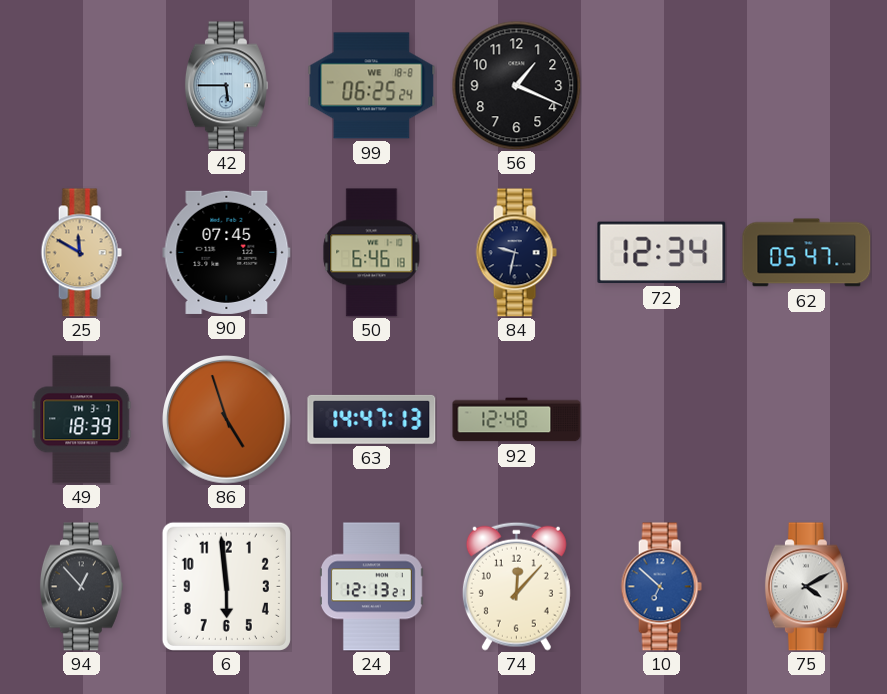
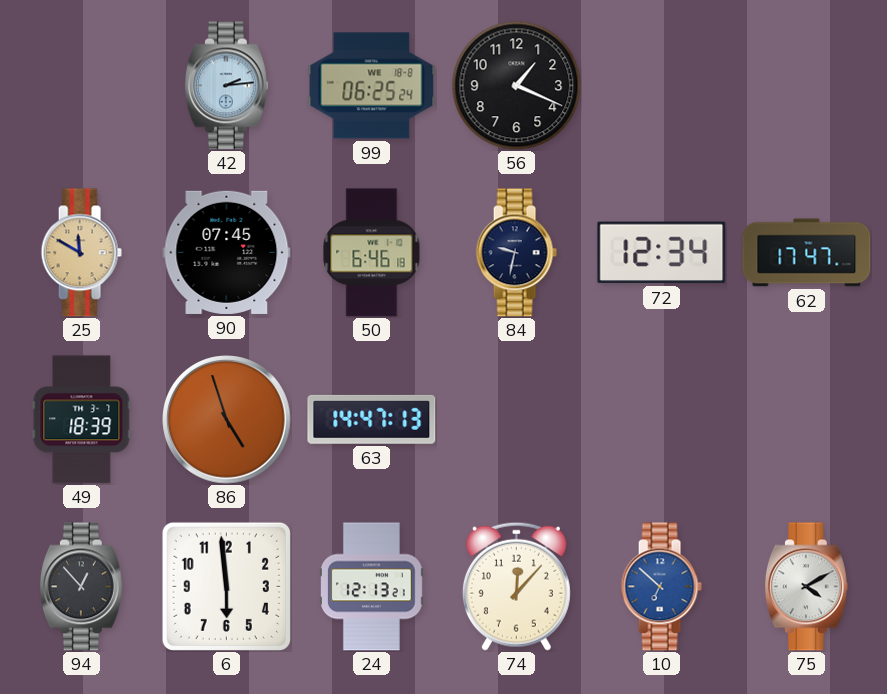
42: 5:45 -> 2:14 (226, 86)
62: 05:47 -> 17:47 (807, 253)
92: 12:48 -> none (517, 420)
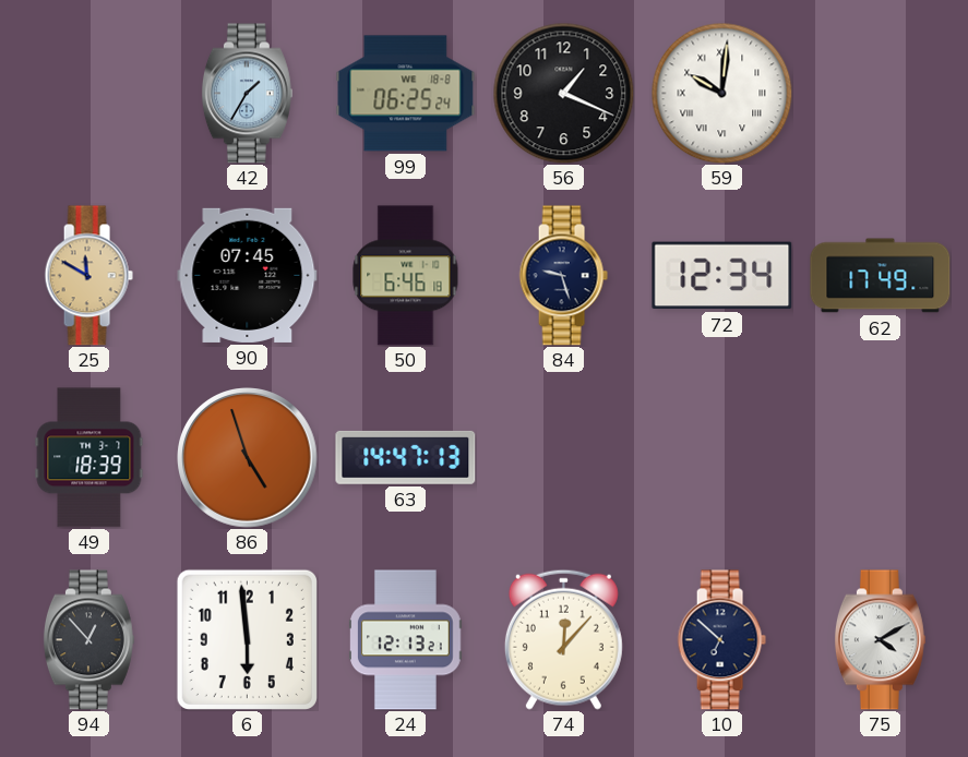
42: 2:14 -> 1:35 (247, 94)
59: none -> 10:01 (721, 93)
84: 9:32 -> 9:27 (563, 276)
62: 17:47 -> 17:49 (881, 276)
10 dial: blue -> navy (721, 640)
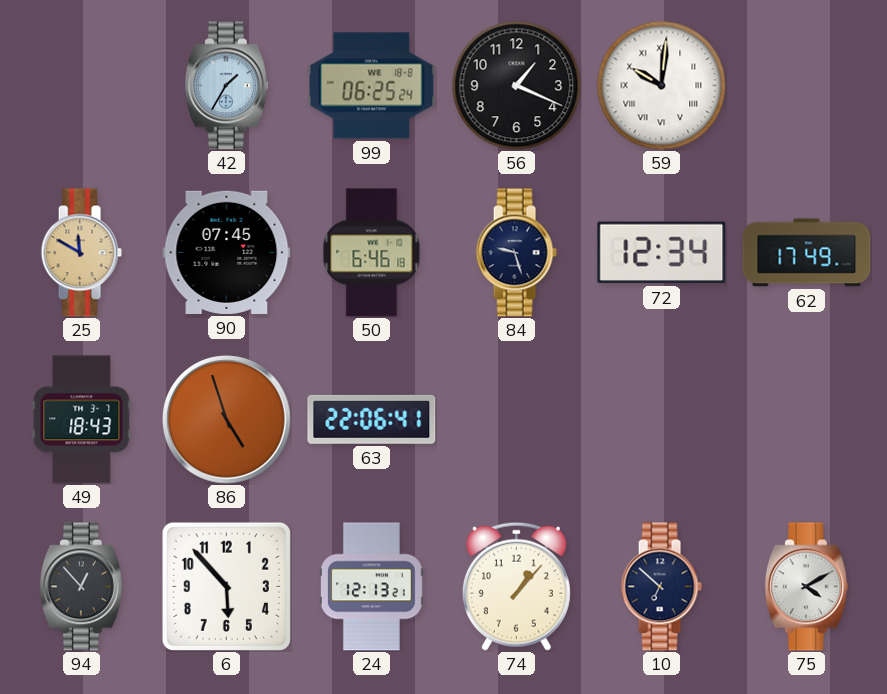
49: 18:39 -> 18:43 (82, 420)
63: 14:47 -> 22:06 (372, 419)
6: 5:59 -> 5:53 (226, 586)
74: 12:07 -> 1:07 (516, 586)
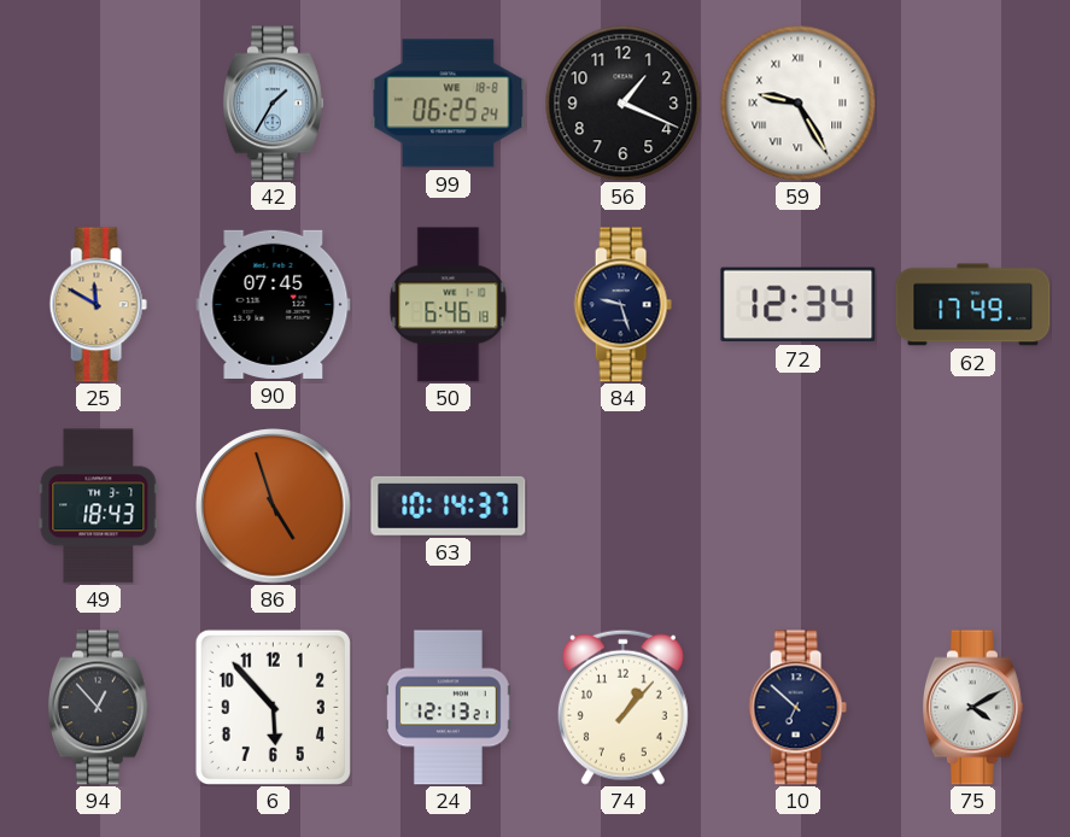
59: 10:01 -> 9:25 (797, 103)
63: 22:06 -> 10:14 (449, 505)
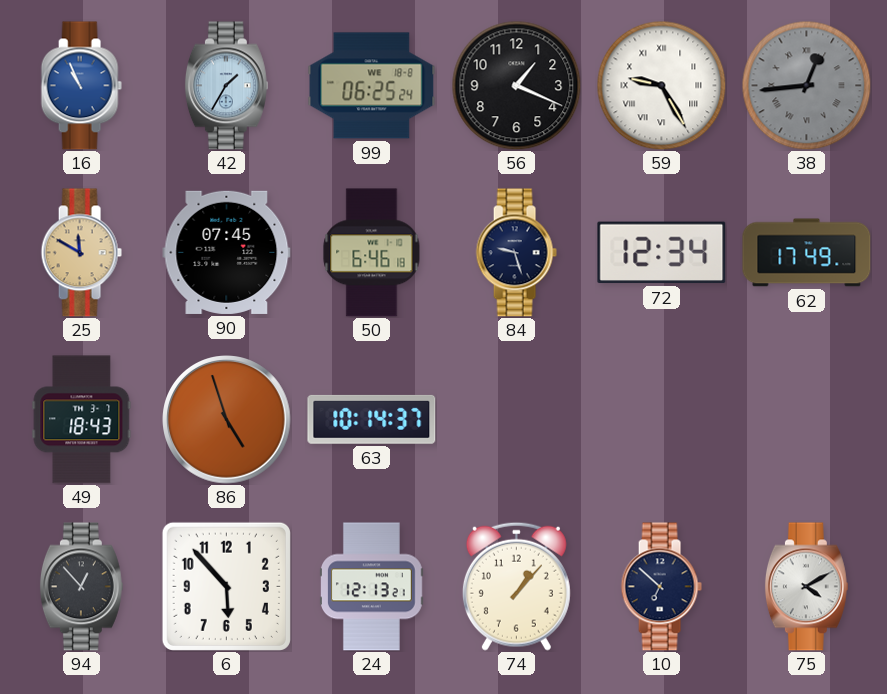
16: none -> 10:56 (81, 86)
38: none -> 12:44 (806, 85)
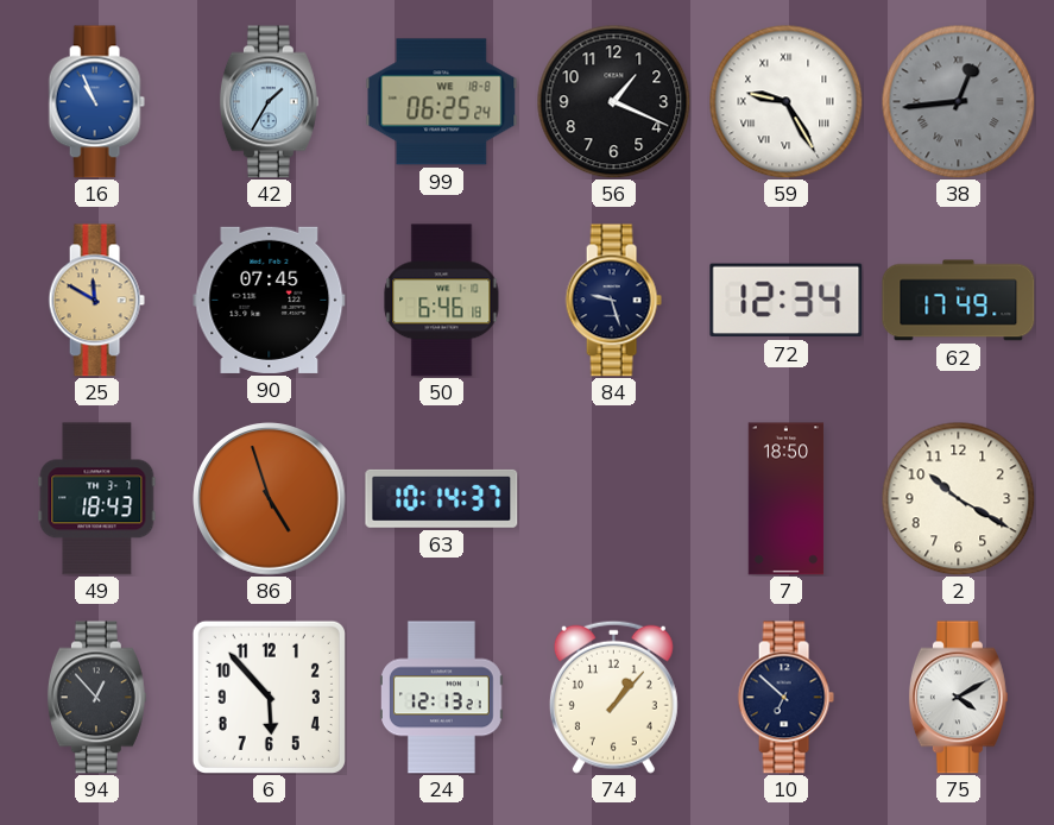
7: none -> 18:50 (787, 499)
2: none -> 10:20 (958, 498)
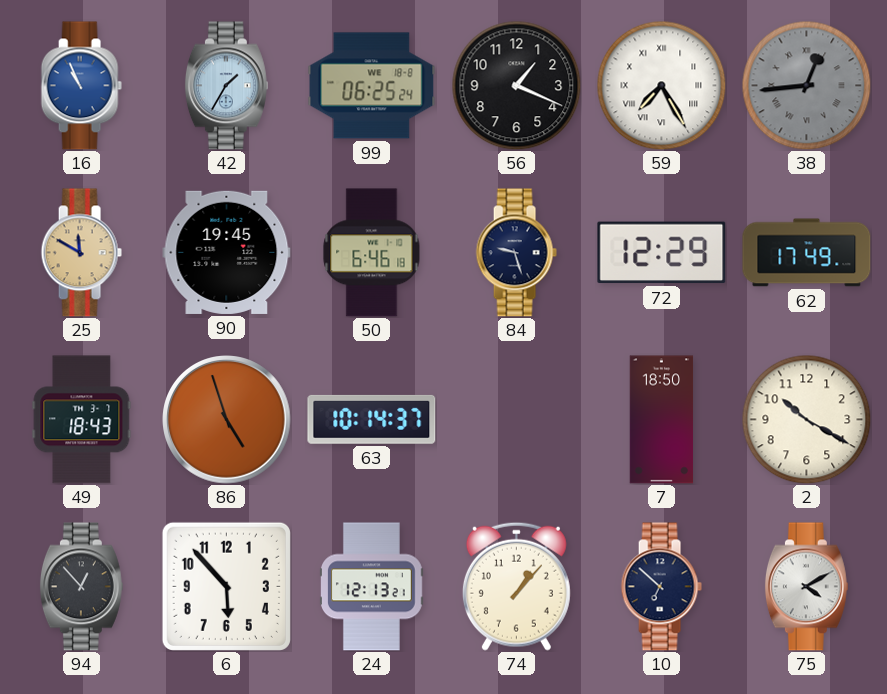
59: 9:25 -> 7:25 (661, 85)
90: 07:45 -> 19:45 (227, 252)
72: 12:34 -> 12:29 (662, 253)
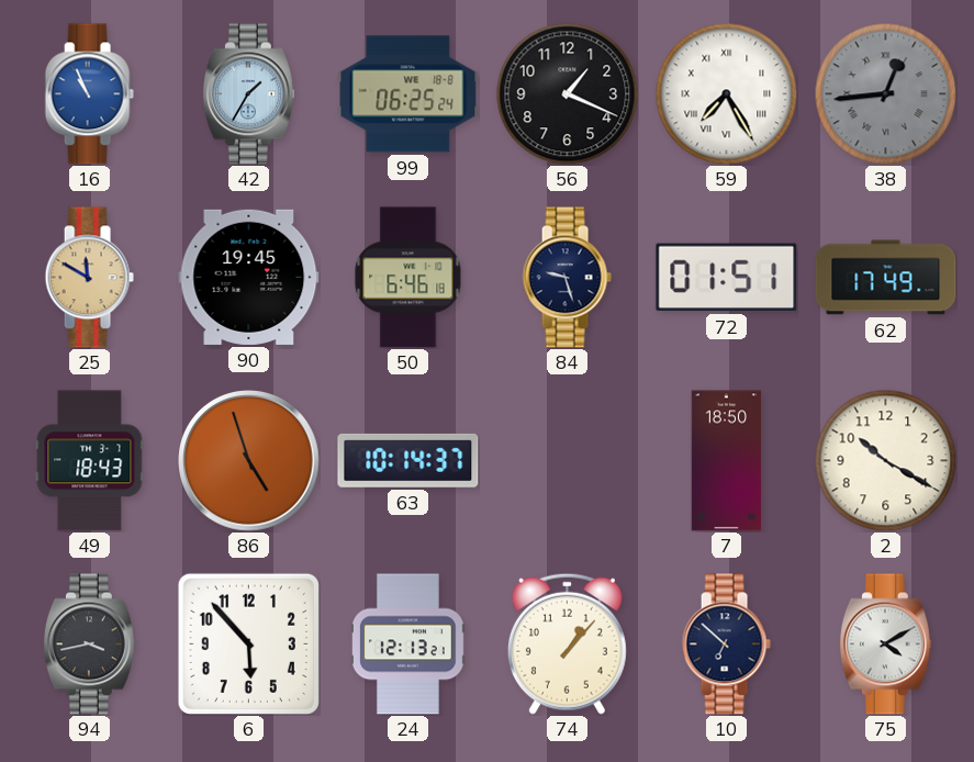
72: 12:29 -> 01:51 (727, 278)
94: 12:53 -> 3:43 (89, 645)
